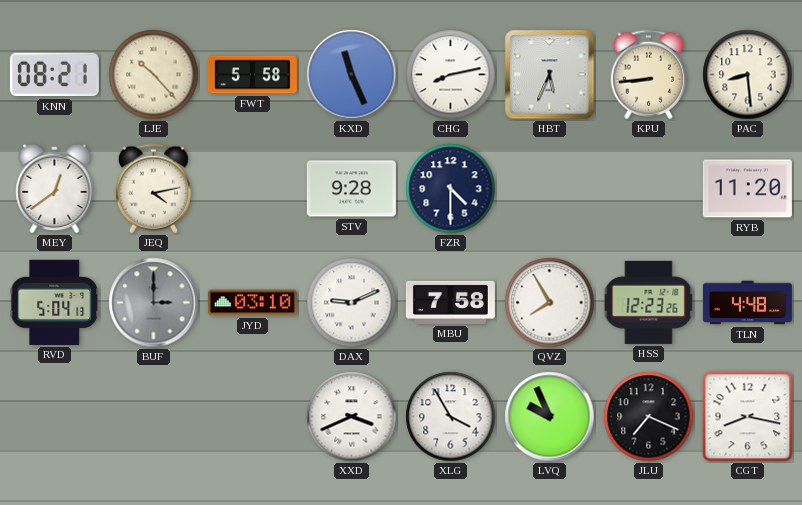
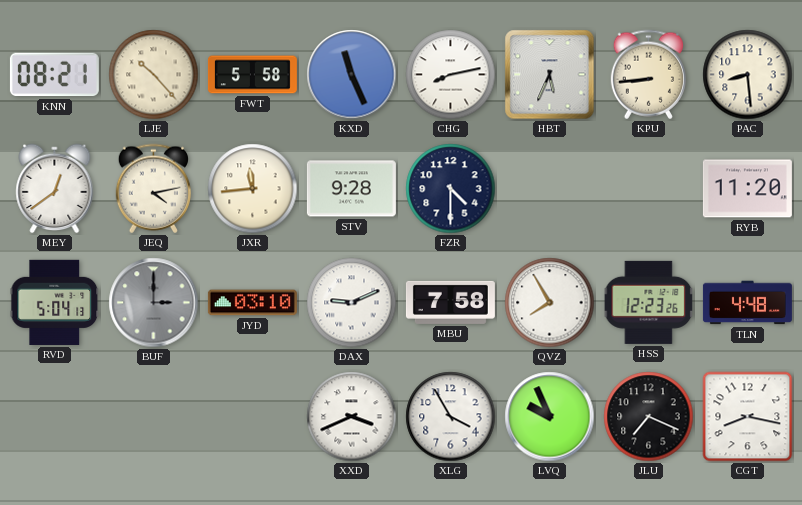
JXR: none -> 11:44 (253, 189)
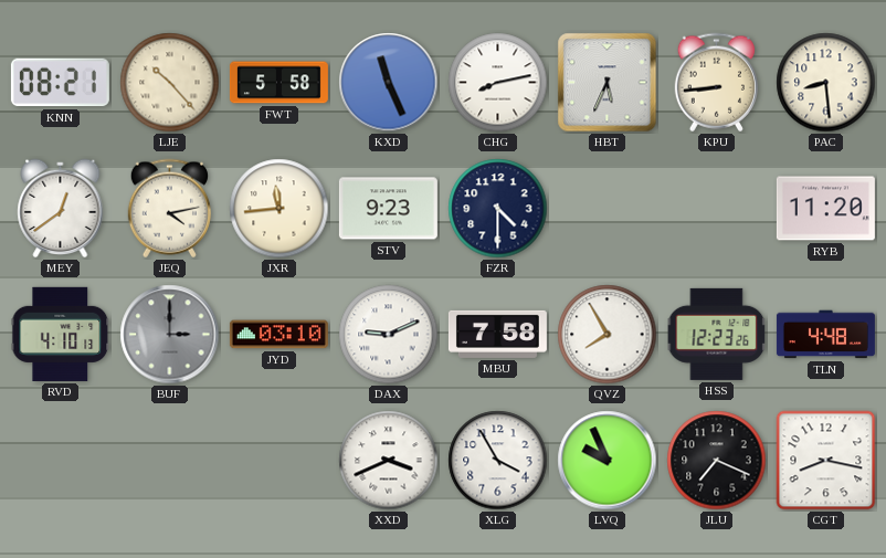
STV: 9:28 -> 9:23 (388, 209)
RVD: 5:04 -> 4:10 (61, 334)
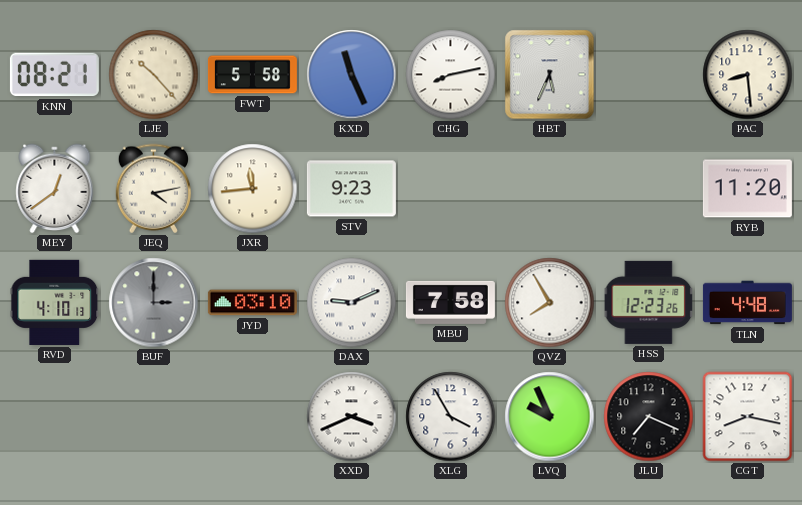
KPU: 8:44 -> none (716, 83)
FZR: 4:30 -> none (498, 209)
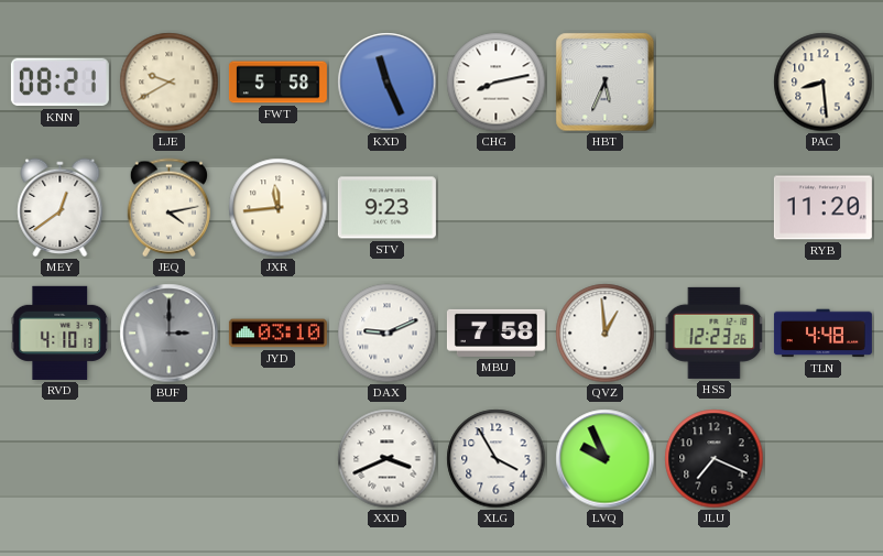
LJE: 10:23 -> 9:40 (170, 83)
QVZ: 7:55 -> 12:59 (606, 334)
CGT: 8:17 -> none (748, 417)
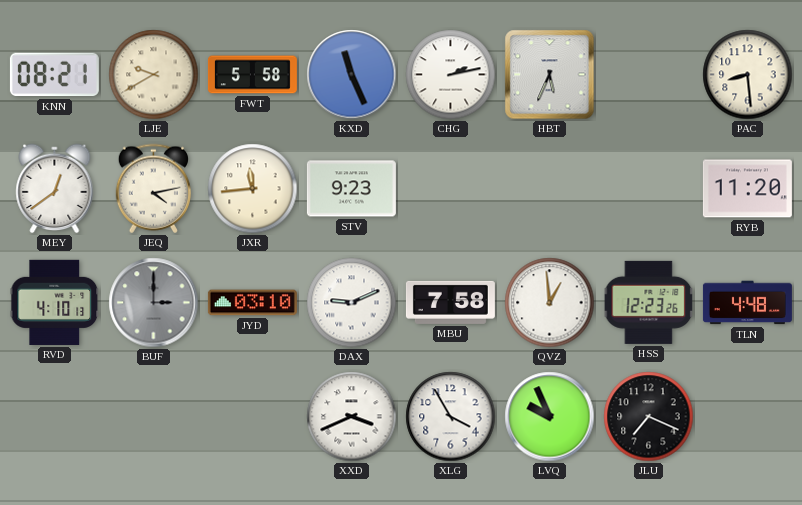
CHG: 8:13 -> 2:13 (451, 75)
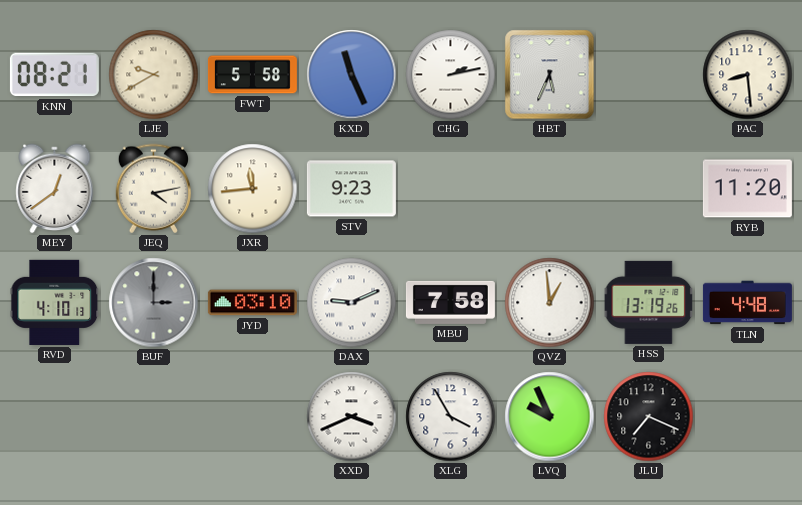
HSS: 12:23 -> 13:19 (649, 302)
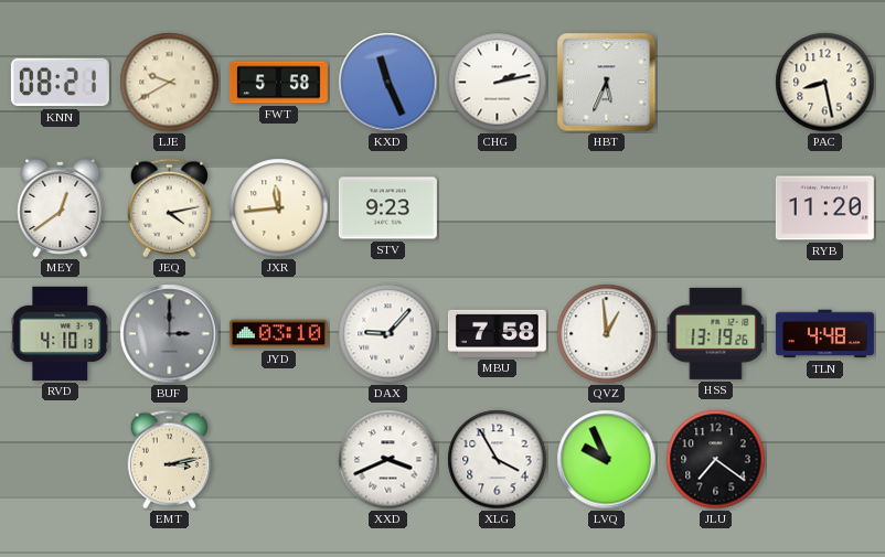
PAC: 8:29 -> 8:28 (825, 83)
DAX: 9:11 -> 9:07 (388, 334)
EMT: none -> 3:13 (169, 460)
JLU: 7:19 -> 7:21 (716, 460)
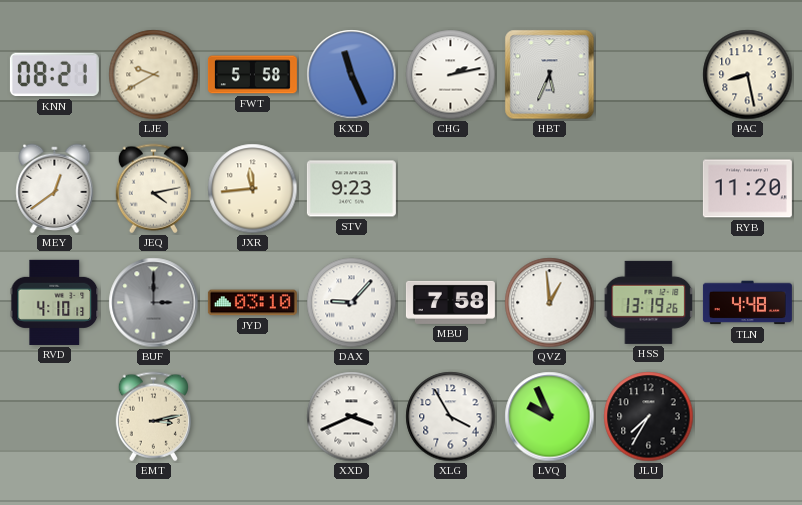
JLU: 7:21 -> 7:35 (649, 417)
